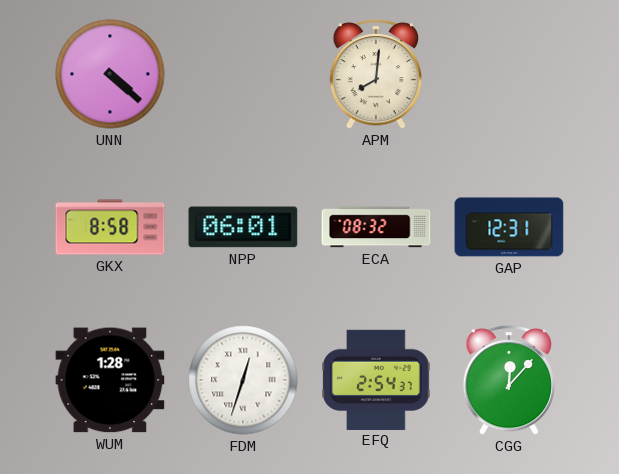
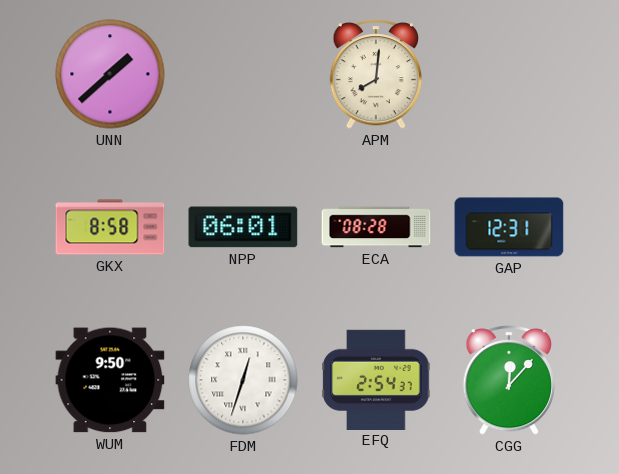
UNN: 4:22 -> 1:38 (110, 74)
ECA: 08:32 -> 08:28 (376, 227)
WUM: 1:28 -> 9:50 (110, 380)
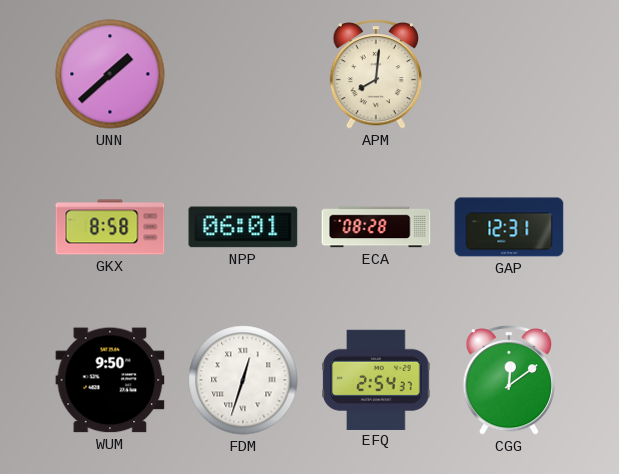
CGG: 12:07 -> 12:09 (508, 381)
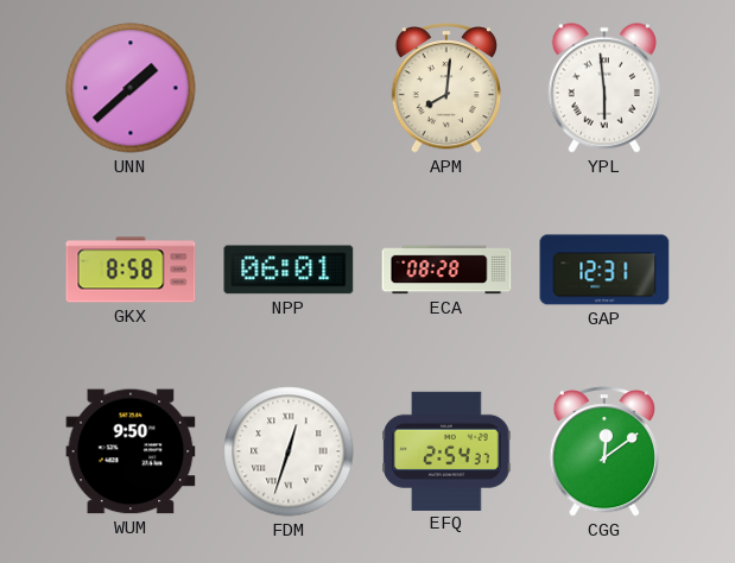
YPL: none -> 5:59 (604, 88)
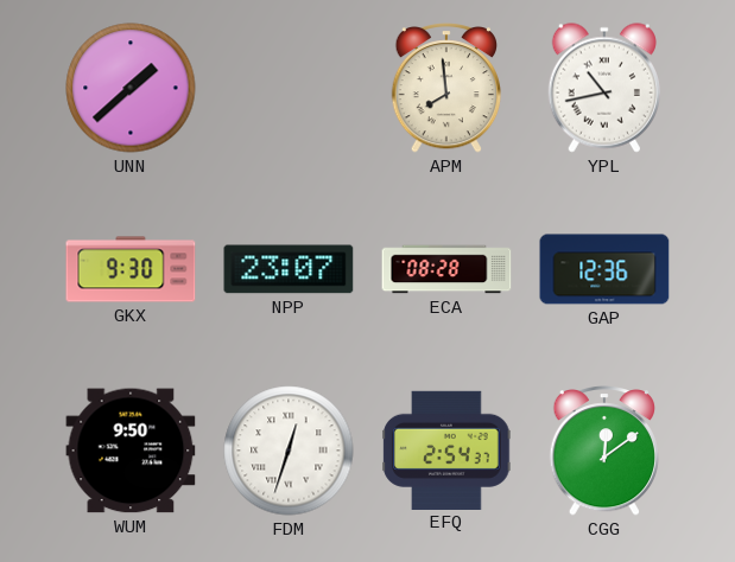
APM: 8:01 -> 7:59 (445, 89)
YPL: 5:59 -> 10:43 (604, 88)
GKX: 8:58 -> 9:30 (131, 269)
NPP: 06:01 -> 23:07 (289, 269)
GAP: 12:31 -> 12:36 (604, 269)
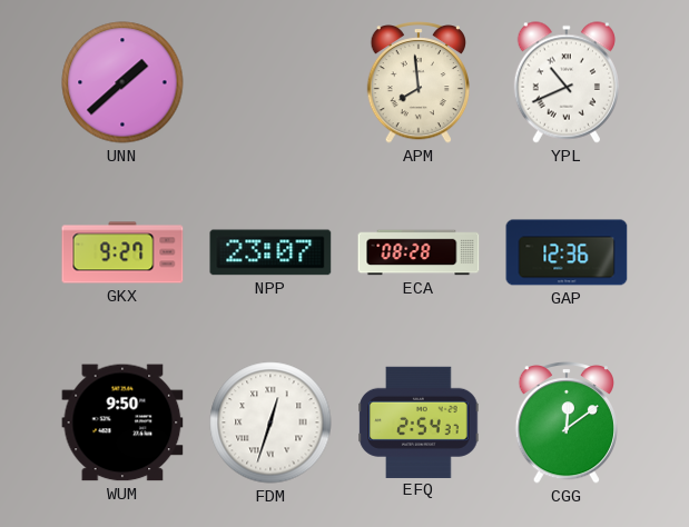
YPL: 10:43 -> 10:41 (567, 82)
GKX: 9:30 -> 9:27 (122, 252)
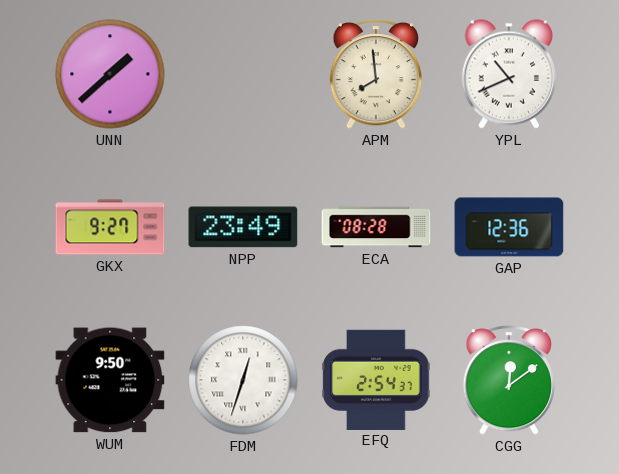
NPP: 23:07 -> 23:49 (243, 227)
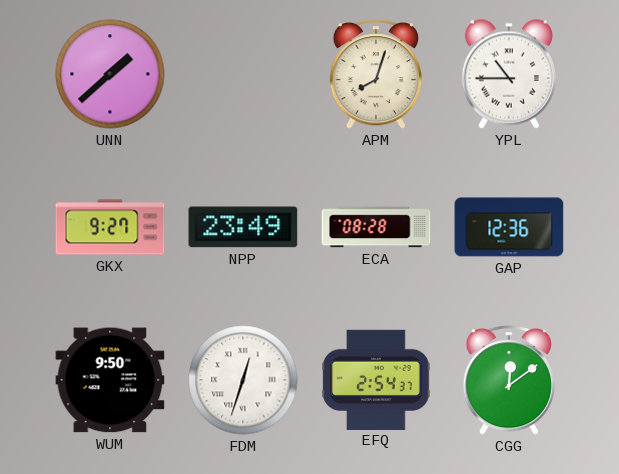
APM: 7:59 -> 8:03 (375, 75)
YPL: 10:41 -> 10:45 (509, 74)
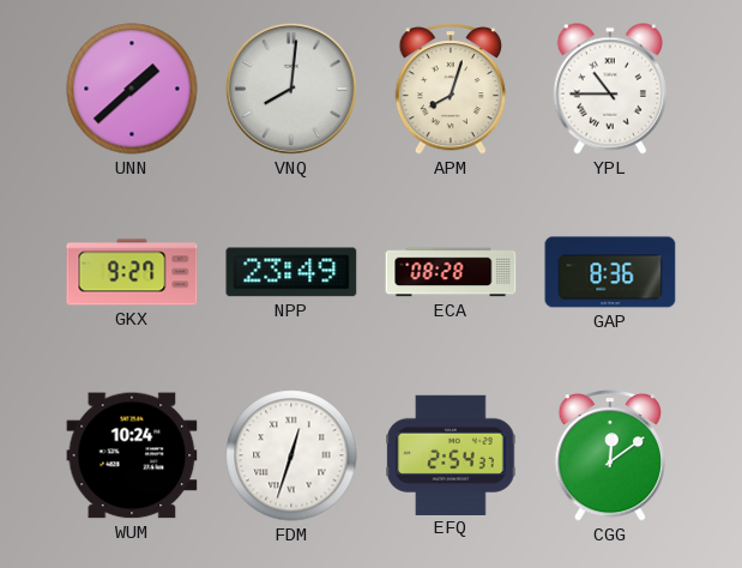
VNQ: none -> 8:01 (291, 89)
GAP: 12:36 -> 8:36 (610, 272)
WUM: 9:50 -> 10:24 (132, 455)
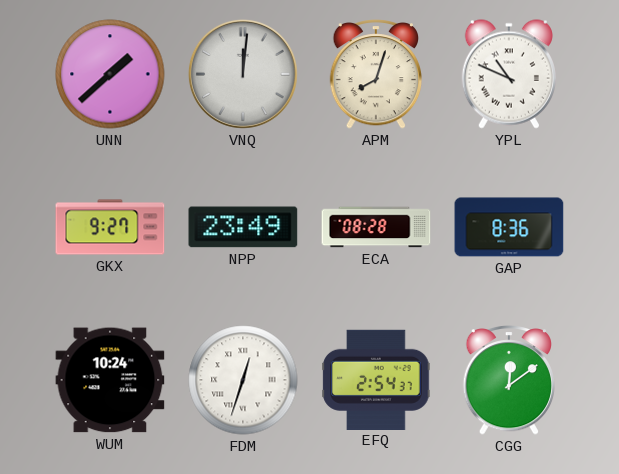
VNQ: 8:01 -> 12:01 (243, 74)
YPL: 10:45 -> 10:49 (509, 74)
